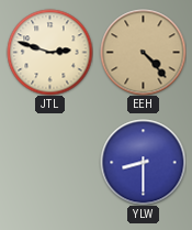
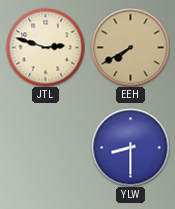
EEH: 4:23 -> 7:40 (130, 47)
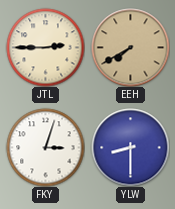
JTL: 2:48 -> 2:45 (45, 47)
FKY: none -> 3:03 (45, 147)
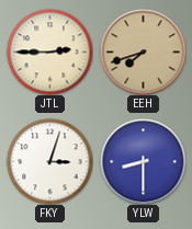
EEH: 7:40 -> 7:42 (143, 51)
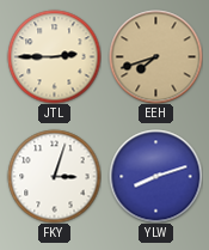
YLW: 8:30 -> 8:12 (155, 176)
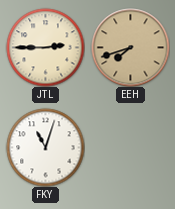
FKY: 3:03 -> 11:03 (45, 147)
YLW: 8:12 -> none (155, 176)
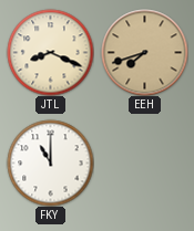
JTL: 2:45 -> 8:19 (50, 52)
FKY: 11:03 -> 11:00 (50, 162)
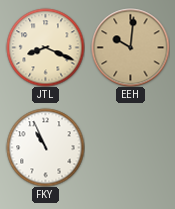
EEH: 7:42 -> 10:01 (130, 47)
FKY: 11:00 -> 10:56 (45, 147)
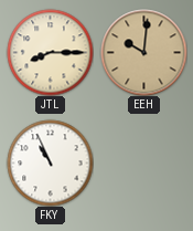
JTL: 8:19 -> 8:15 (50, 52)
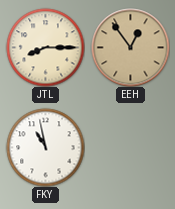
EEH: 10:01 -> 12:54 (130, 47)
FKY: 10:56 -> 10:58 (45, 147)
